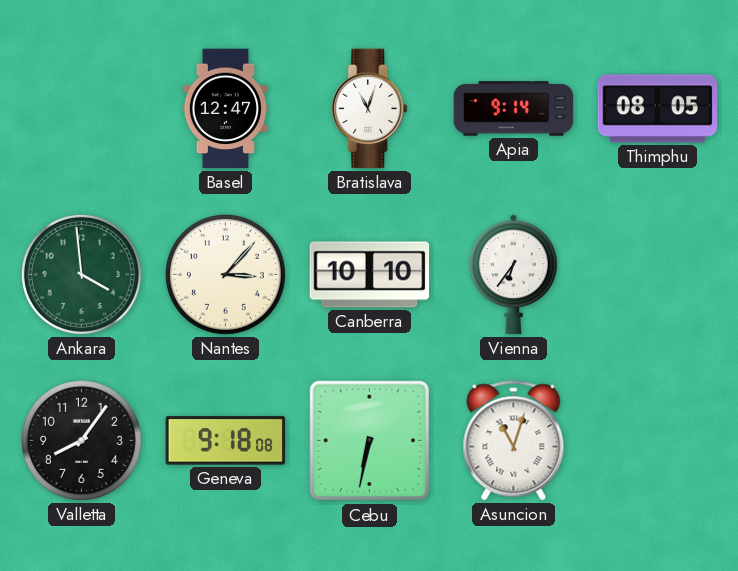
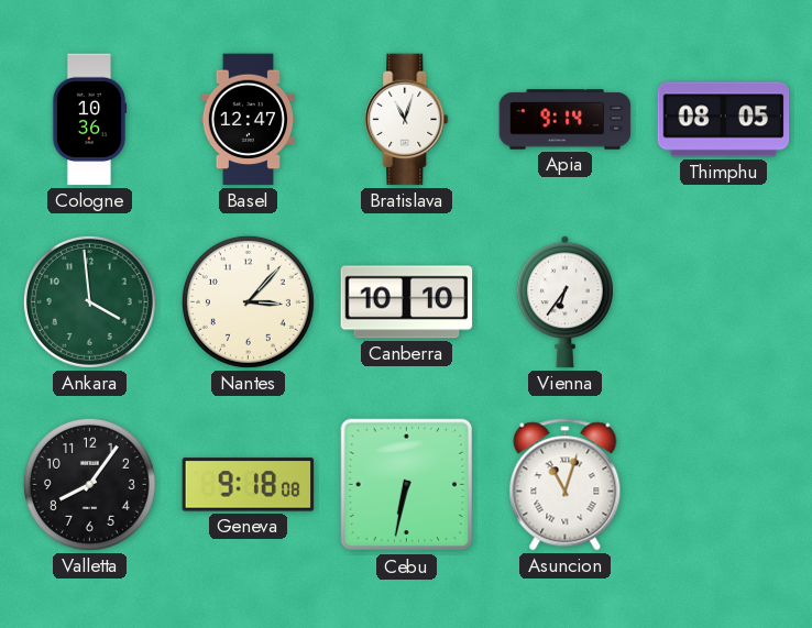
Cologne: none -> 10:36 (89, 120)
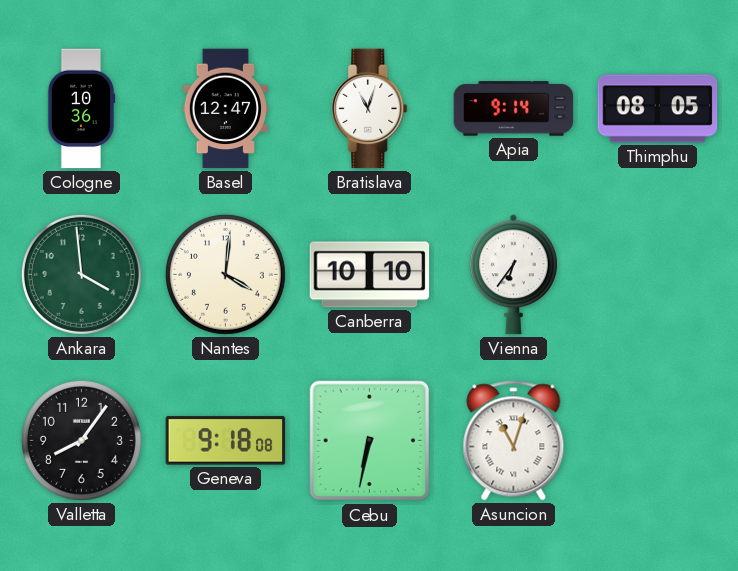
Nantes: 3:07 -> 4:01 (225, 274)
